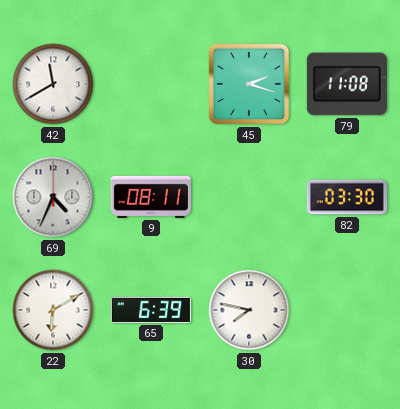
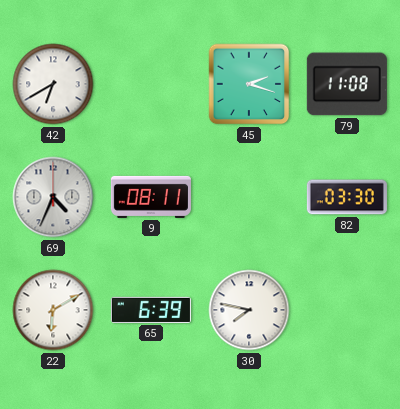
42: 11:40 -> 6:40 (53, 84)
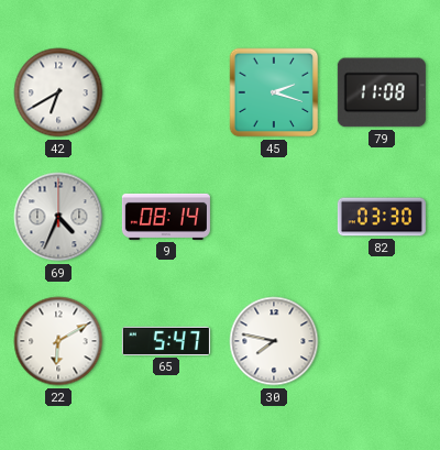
9: 08:11 -> 08:14 (166, 217)
65: 6:39 -> 5:47 (166, 341)
